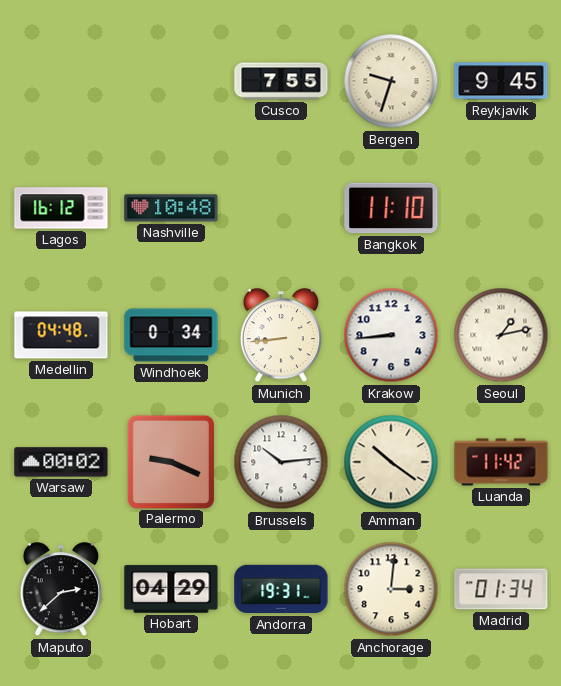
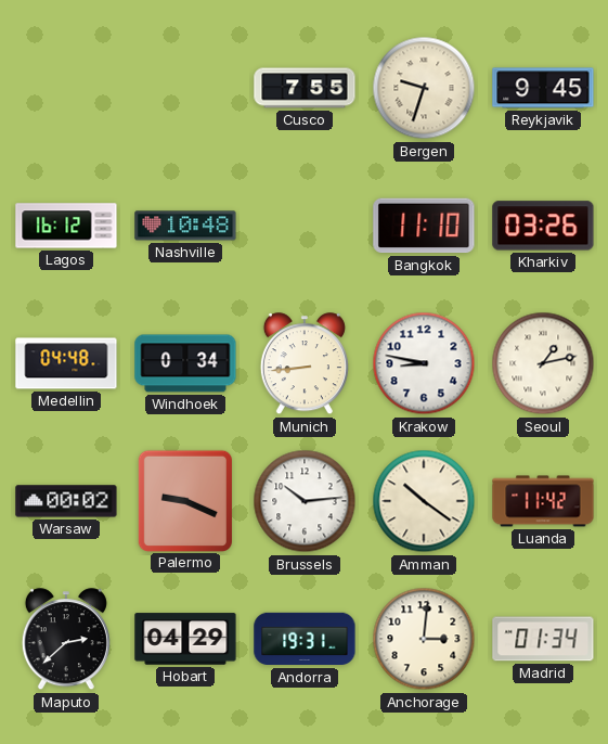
Kharkiv: none -> 03:26 (543, 226)
Krakow: 8:44 -> 8:47 (424, 363)
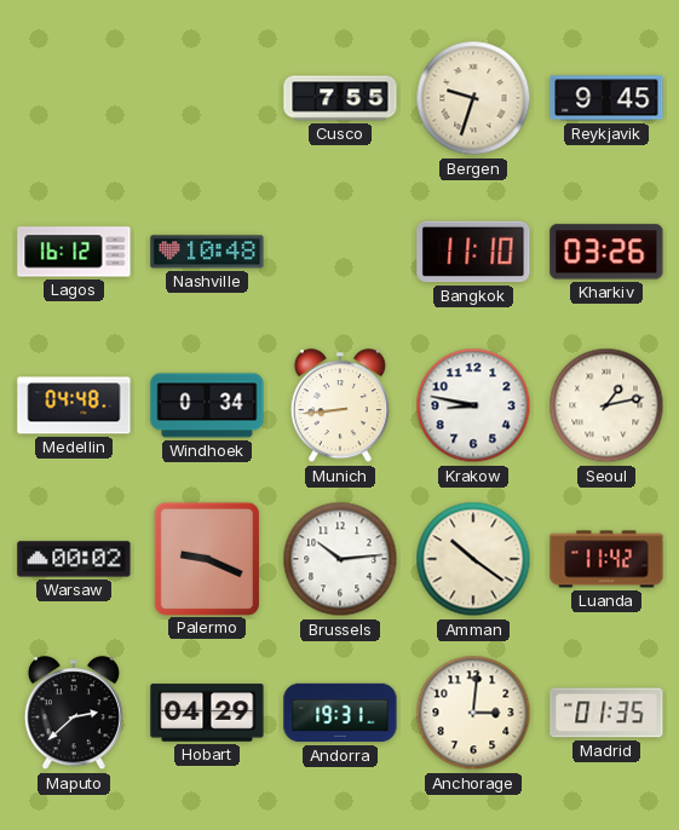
Madrid: 01:34 -> 01:35 (606, 713)
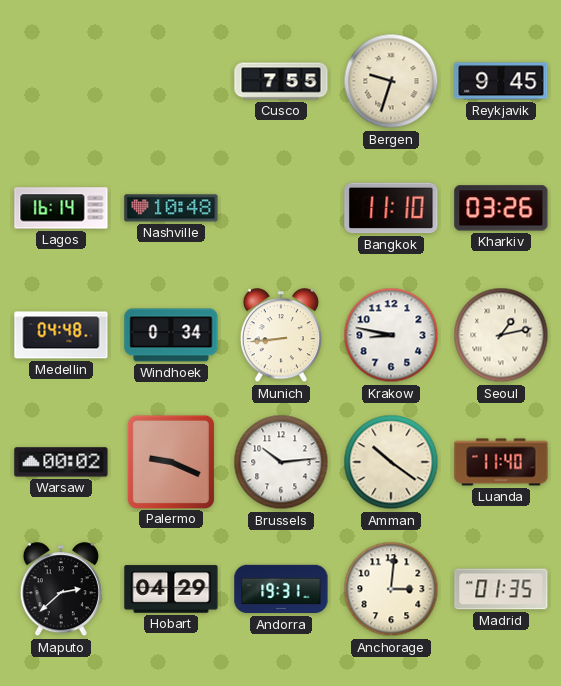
Lagos: 16:12 -> 16:14 (61, 208)
Luanda: 11:42 -> 11:40 (501, 462)
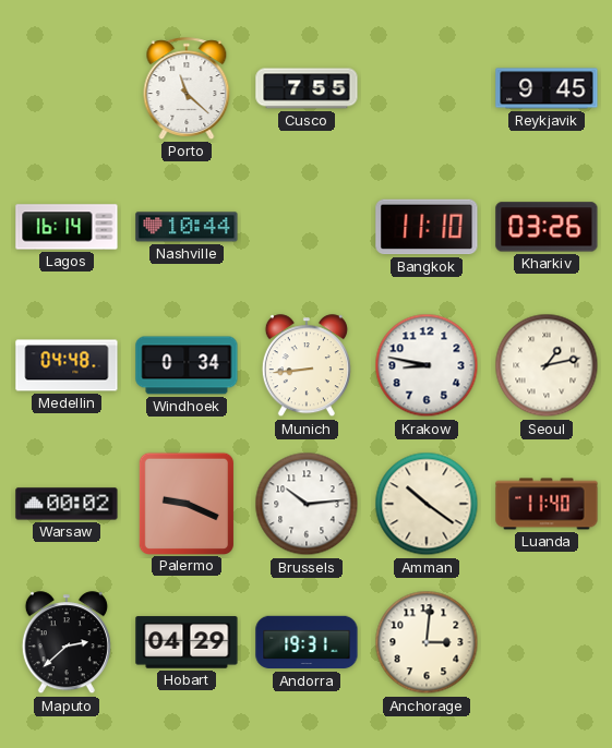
Porto: none -> 11:22 (187, 88)
Bergen: 9:33 -> none (391, 81)
Nashville: 10:48 -> 10:44 (187, 227)
Madrid: 01:35 -> none (501, 589)
